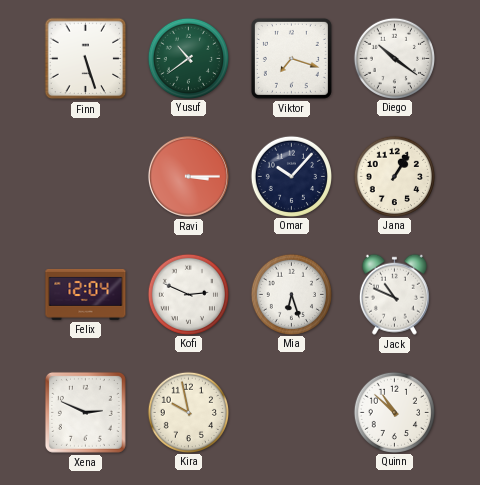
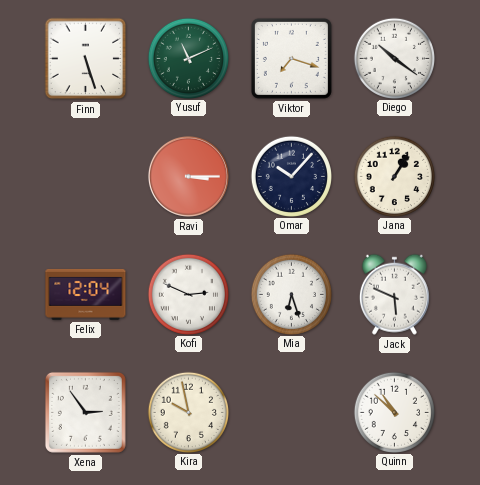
Yusuf: 10:39 -> 11:11 (188, 58)
Jack: 10:49 -> 5:49 (394, 294)
Xena: 2:49 -> 2:54 (85, 412)
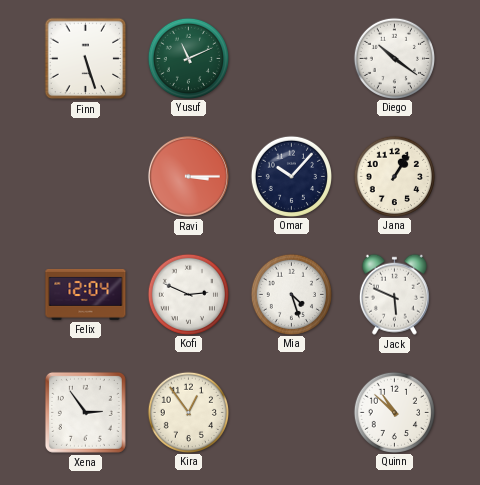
Viktor: 7:18 -> none (291, 58)
Mia: 6:27 -> 4:27 (291, 294)
Kira: 9:58 -> 12:54 (188, 412)
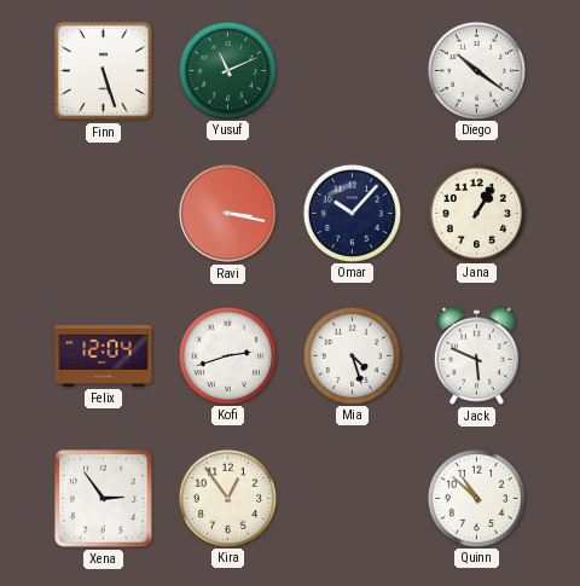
Ravi: 3:15 -> 3:17 (227, 213)
Kofi: 2:49 -> 2:42 (227, 355)
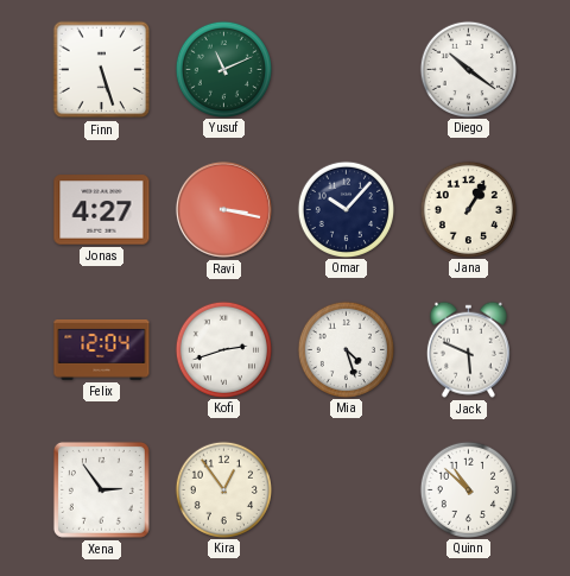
Jonas: none -> 4:27 (102, 210)
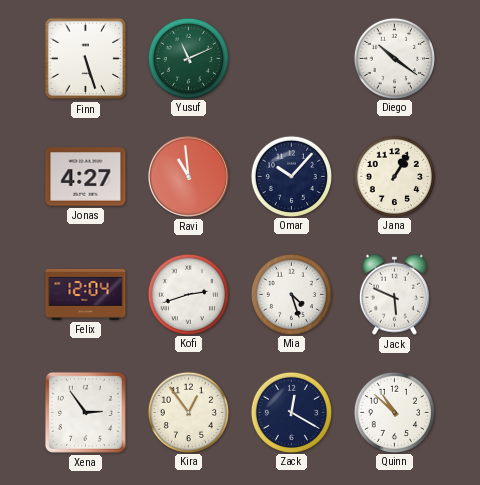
Ravi: 3:17 -> 10:59 (188, 176)
Zack: none -> 12:20 (291, 412)
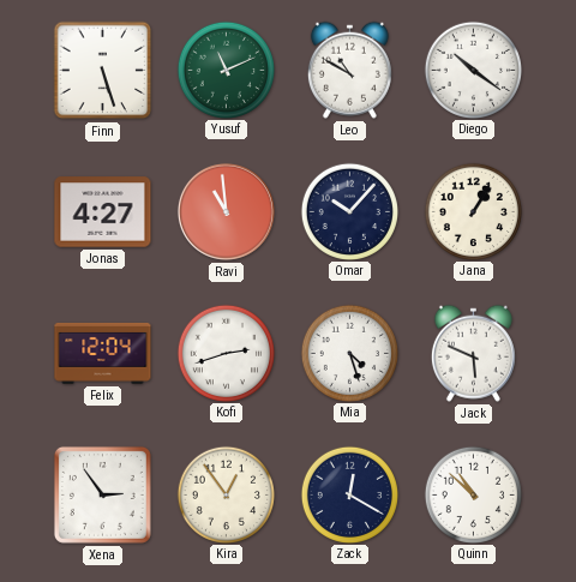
Leo: none -> 10:50 (349, 70)
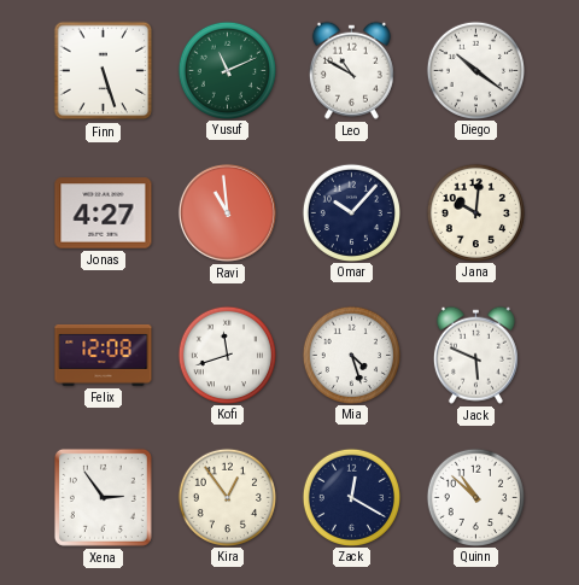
Jana: 1:05 -> 10:01 (475, 212)
Felix: 12:04 -> 12:08 (104, 355)
Kofi: 2:42 -> 11:42 (227, 355)
